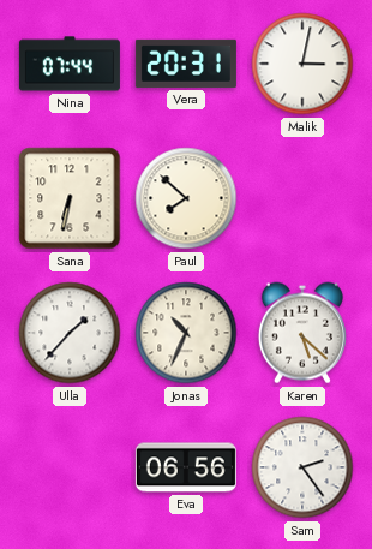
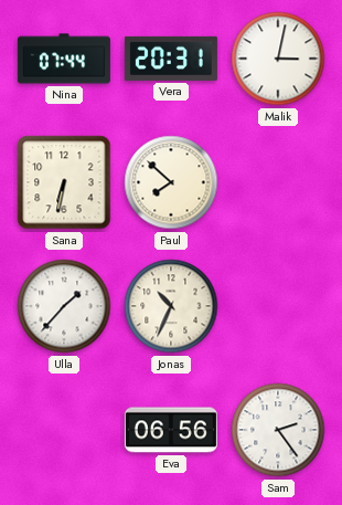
Karen: 5:22 -> none (302, 333)
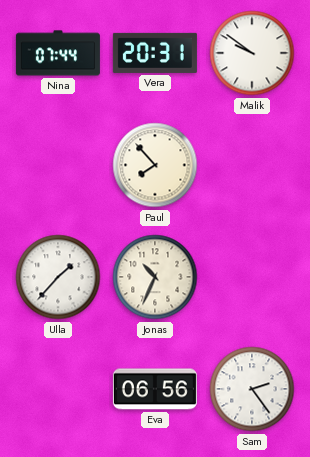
Malik: 3:02 -> 9:51 (252, 53)
Sana: 6:32 -> none (64, 182)
Paul: 7:52 -> 7:53 (155, 165)
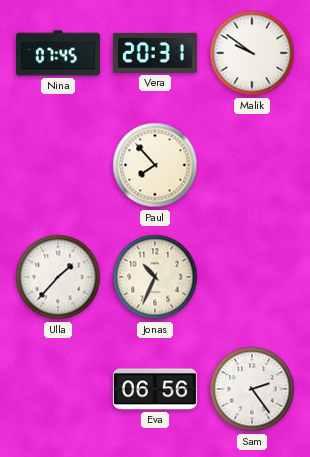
Nina: 07:44 -> 07:45 (58, 53)
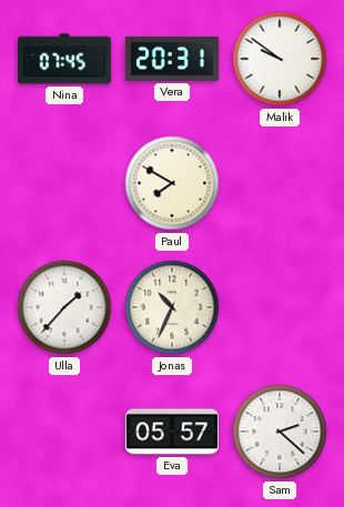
Paul: 7:53 -> 7:50 (172, 183)
Eva: 06:56 -> 05:57 (172, 432)
Sam: 2:24 -> 2:22 (280, 432)
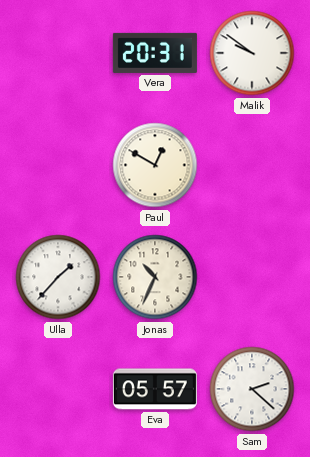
Nina: 07:45 -> none (64, 59)
Paul: 7:50 -> 12:50 (155, 165)
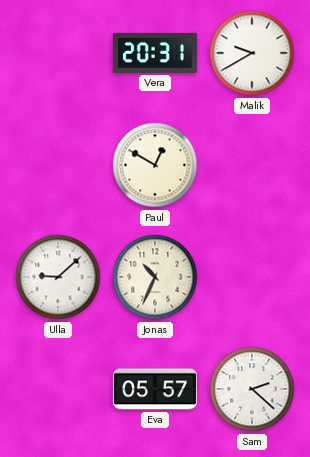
Malik: 9:51 -> 9:40 (252, 53)
Ulla: 1:37 -> 9:08 (58, 277)
